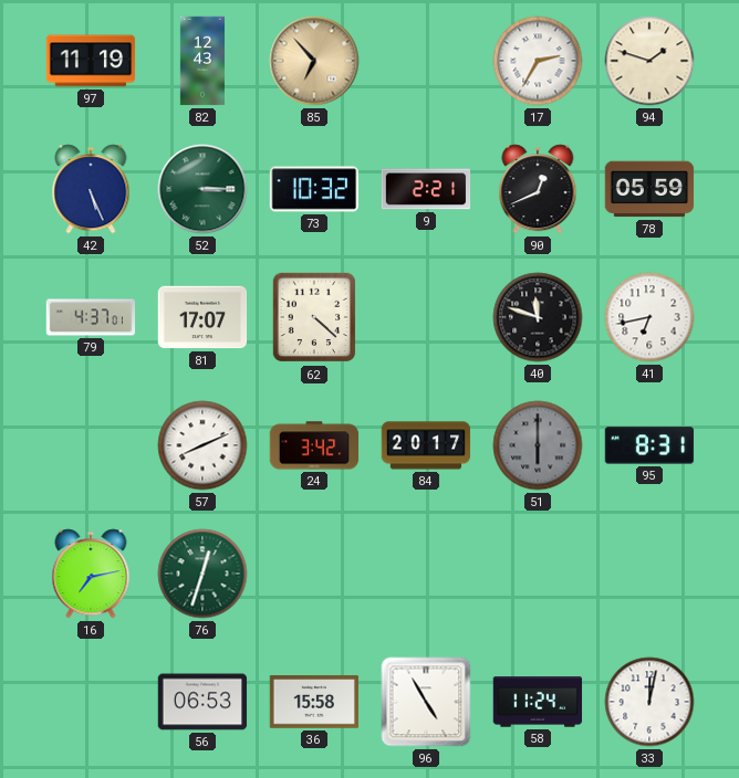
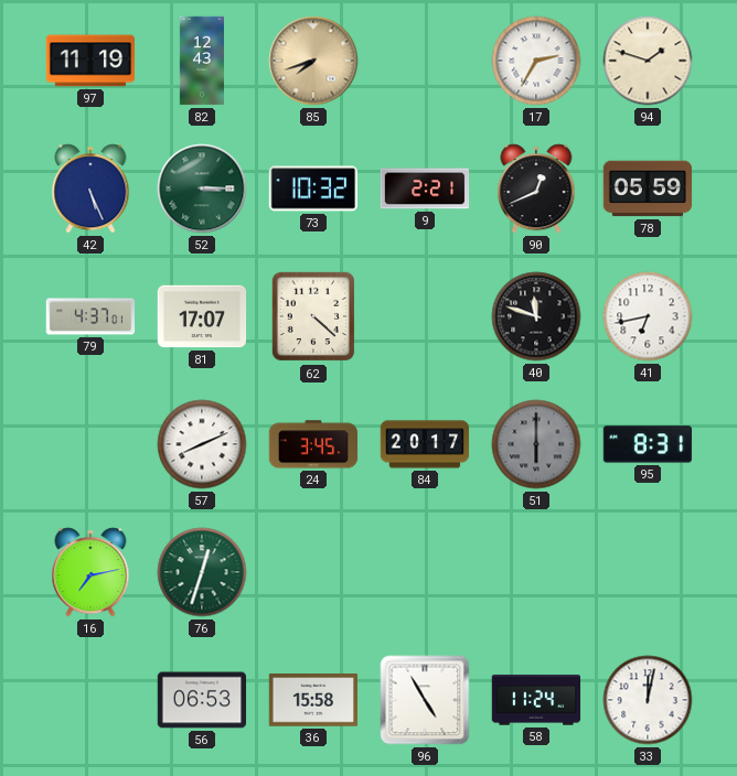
85: 6:53 -> 7:42 (313, 61)
24: 3:42 -> 3:45 (313, 444)
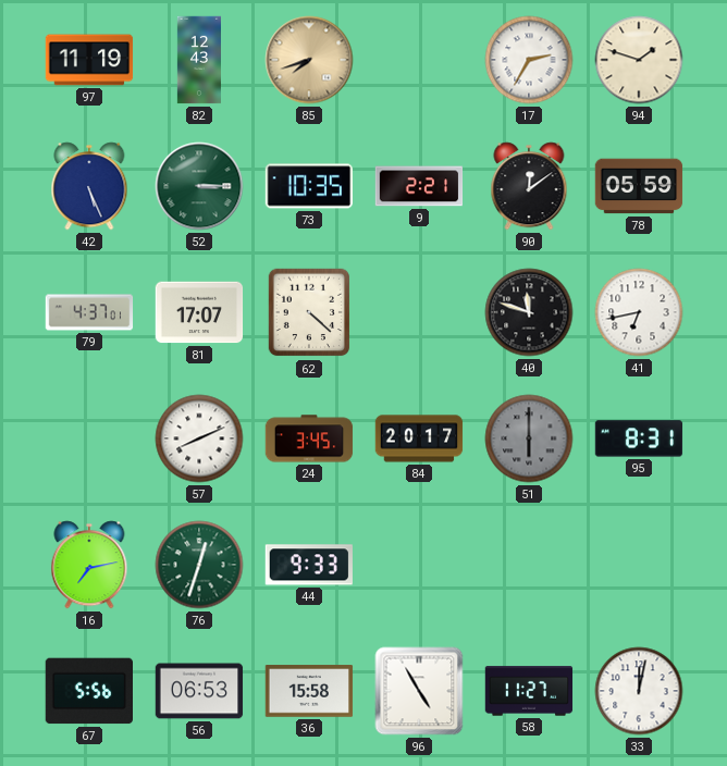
73: 10:32 -> 10:35 (309, 186)
90: 12:41 -> 12:09 (529, 186)
44: none -> 9:33 (308, 565)
67: none -> 5:56 (88, 691)
58: 11:24 -> 11:27 (529, 691)
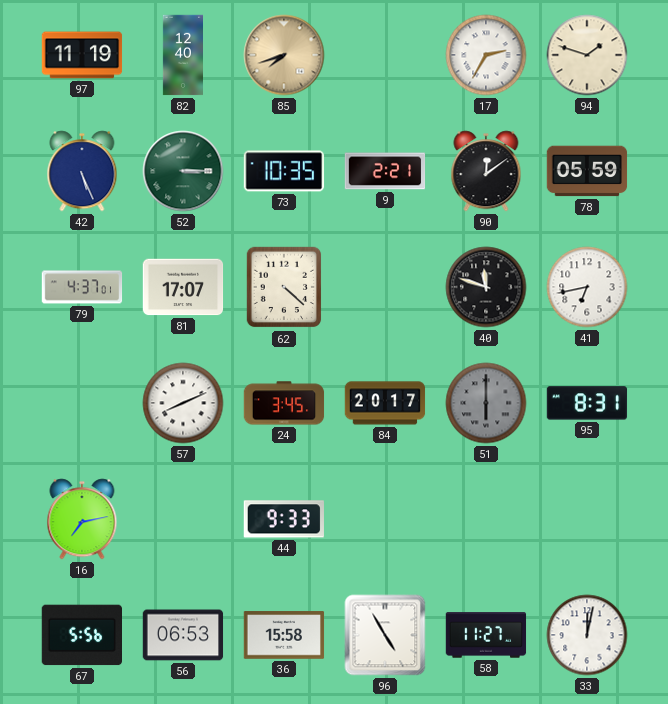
82: 12:43 -> 12:40 (182, 55)
76: 12:33 -> none (199, 565)
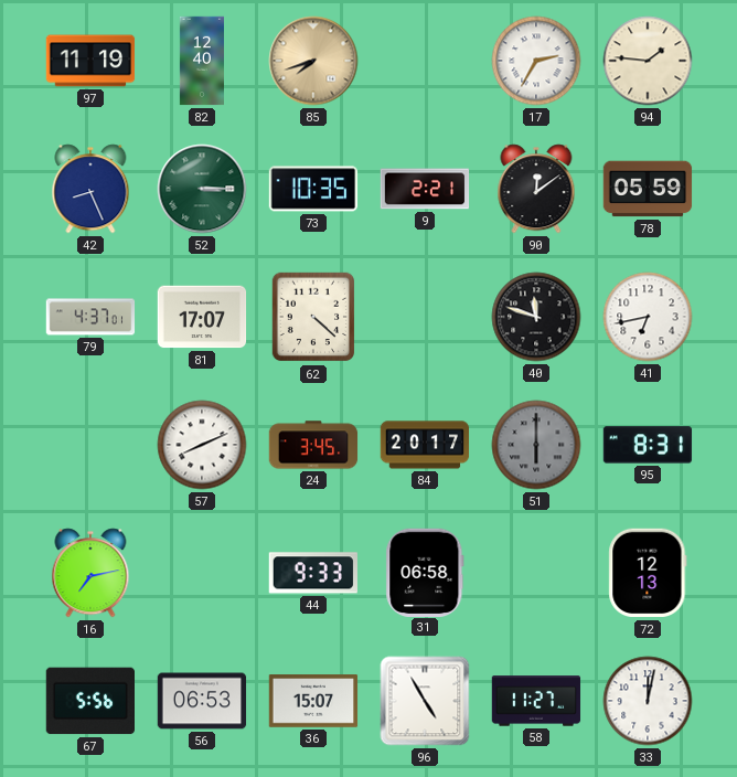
94: 1:48 -> 1:46 (648, 61)
42: 5:26 -> 8:26 (90, 189)
31: none -> 06:58 (425, 572)
72: none -> 12:13 (648, 573)
36: 15:58 -> 15:07 (313, 701)
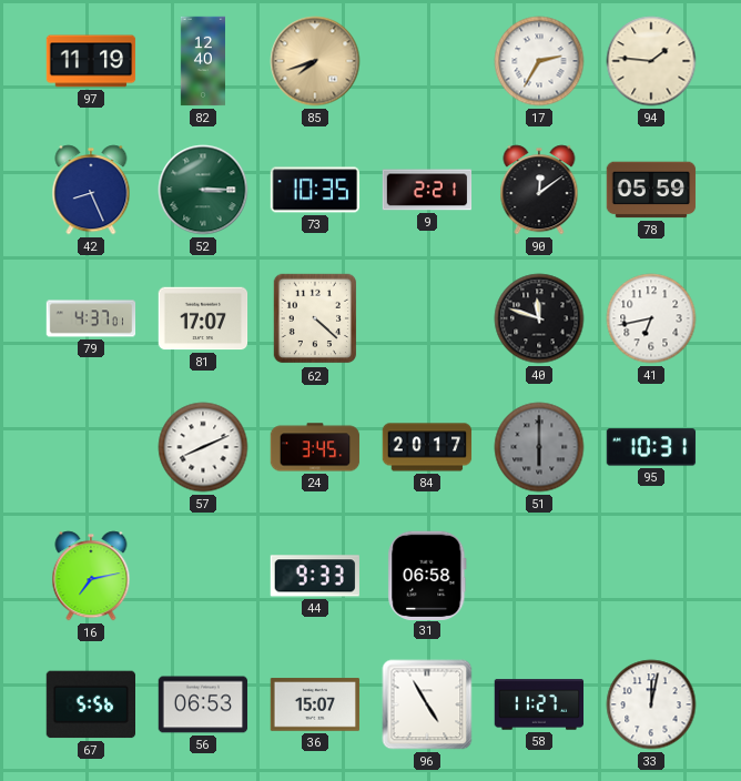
95: 8:31 -> 10:31 (651, 447)
72: 12:13 -> none (648, 573)
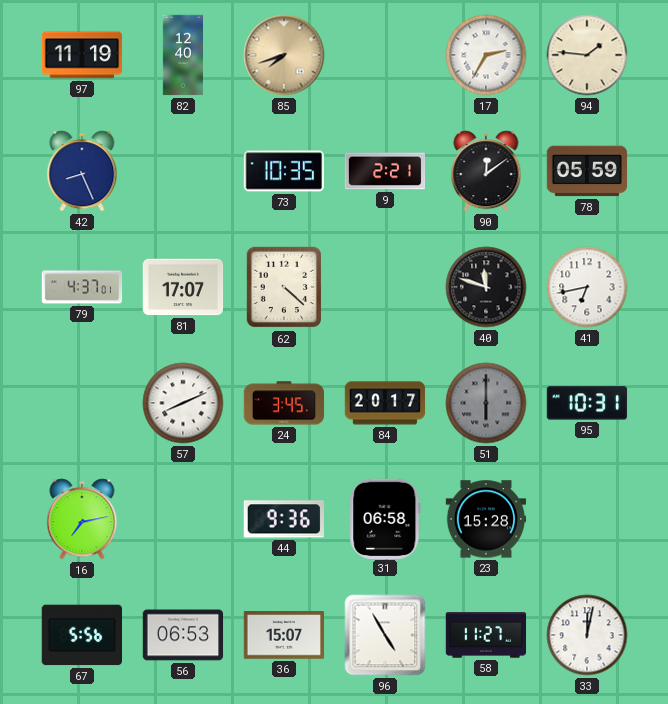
52: 3:15 -> none (203, 190)
44: 9:33 -> 9:36 (283, 519)
23: none -> 15:28 (486, 519)
